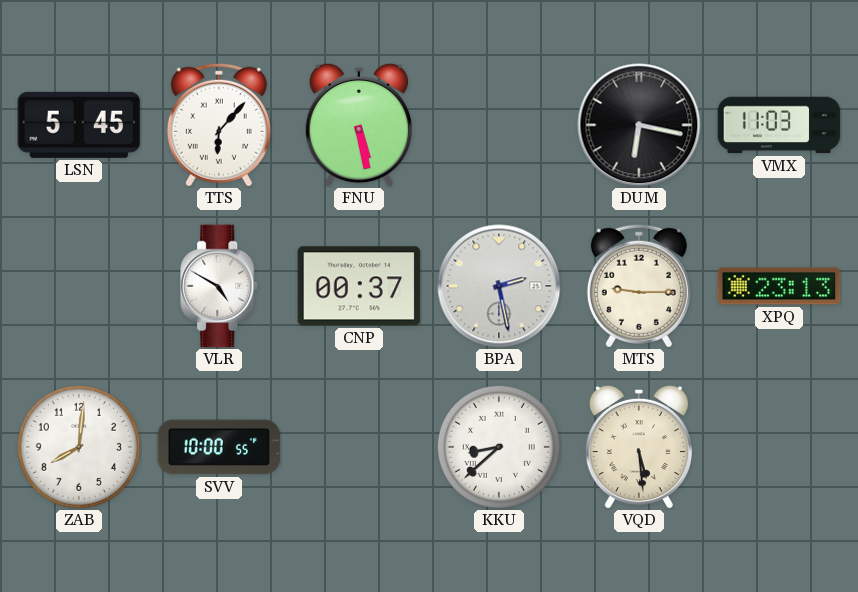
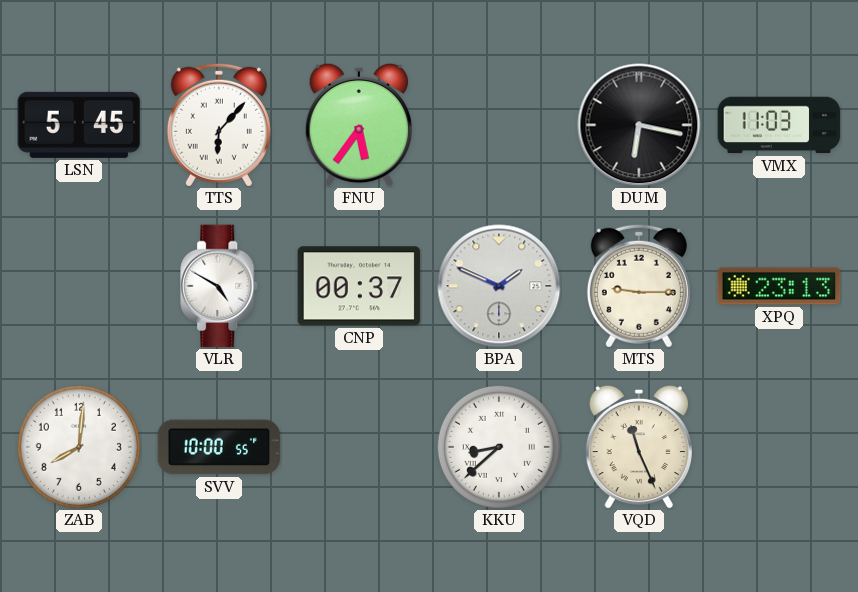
FNU: 5:28 -> 5:36 (359, 125)
BPA: 2:28 -> 1:49 (499, 286)
VQD: 5:29 -> 11:26 (639, 447)
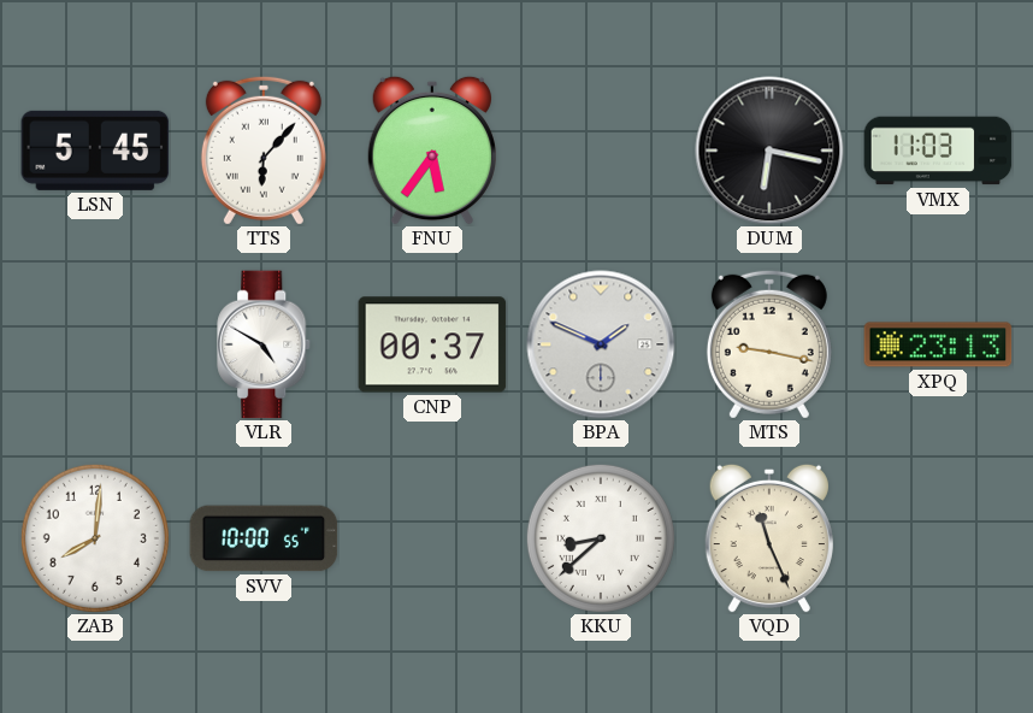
MTS: 9:15 -> 9:17 (769, 344)
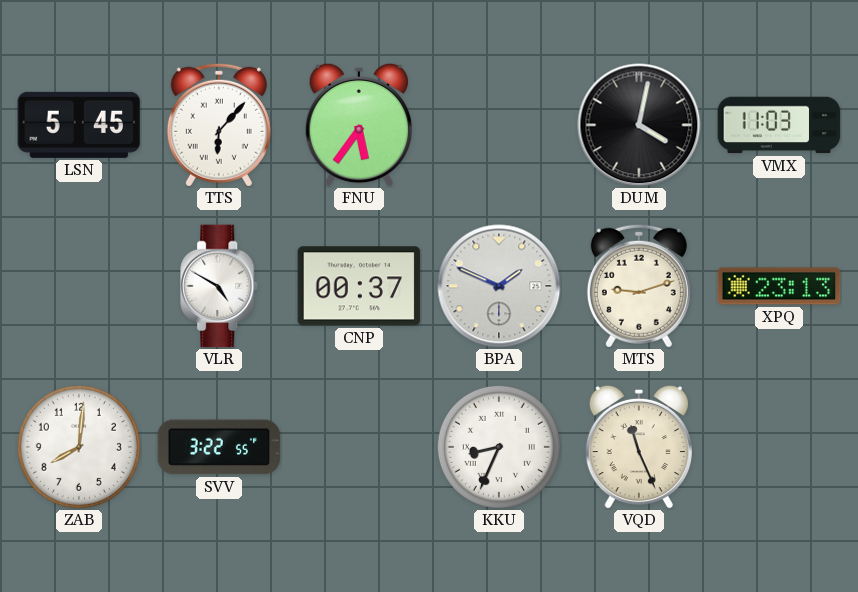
DUM: 6:17 -> 4:02 (639, 125)
MTS: 9:17 -> 9:12 (639, 286)
SVV: 10:00 -> 3:22 (219, 447)
KKU: 8:38 -> 8:34 (499, 447)
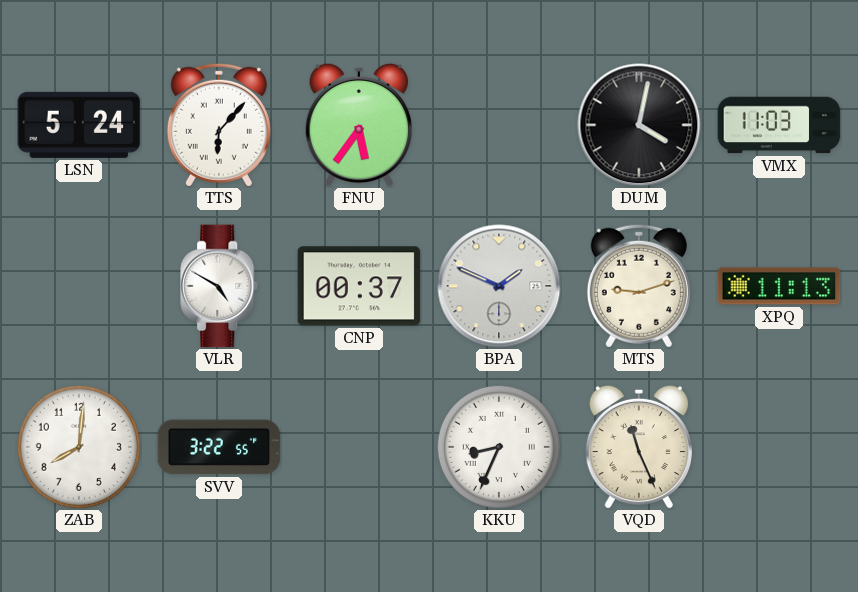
LSN: 5:45 -> 5:24 (79, 125)
XPQ: 23:13 -> 11:13 (779, 286)
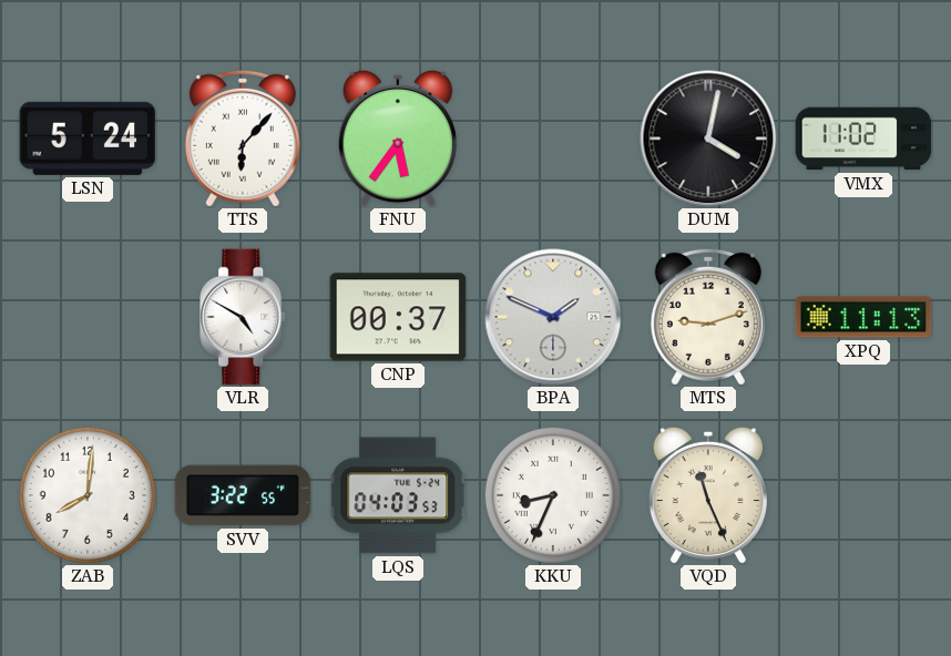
VMX: 11:03 -> 11:02 (863, 139)
LQS: none -> 04:03 (398, 495)
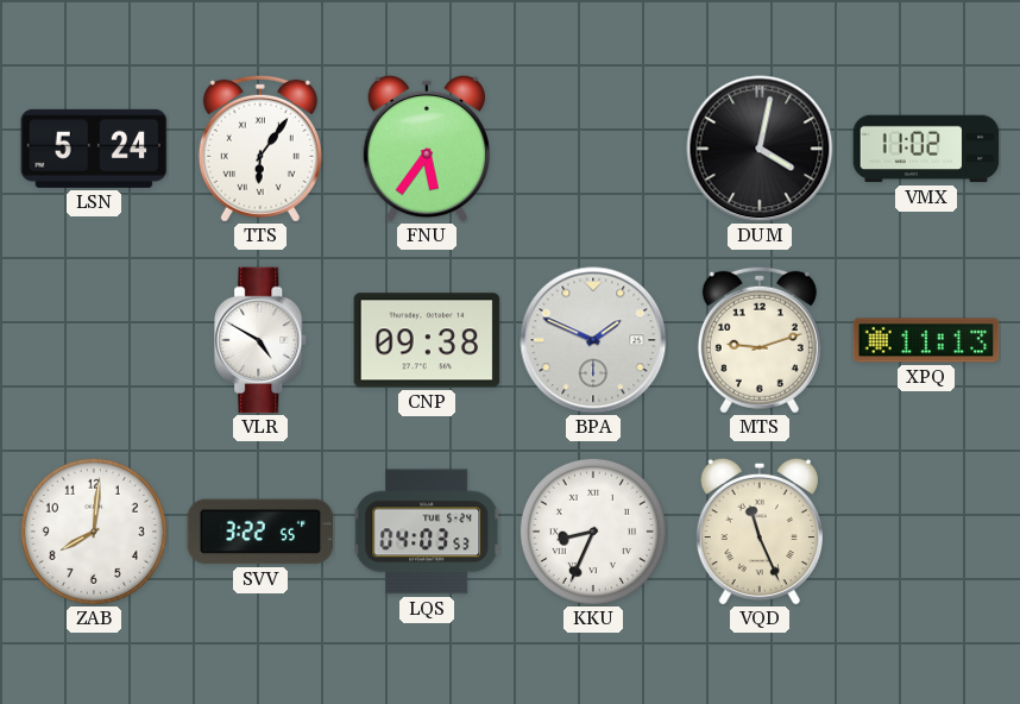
TTS: 6:07 -> 6:06 (260, 149)
CNP: 00:37 -> 09:38 (427, 340)
